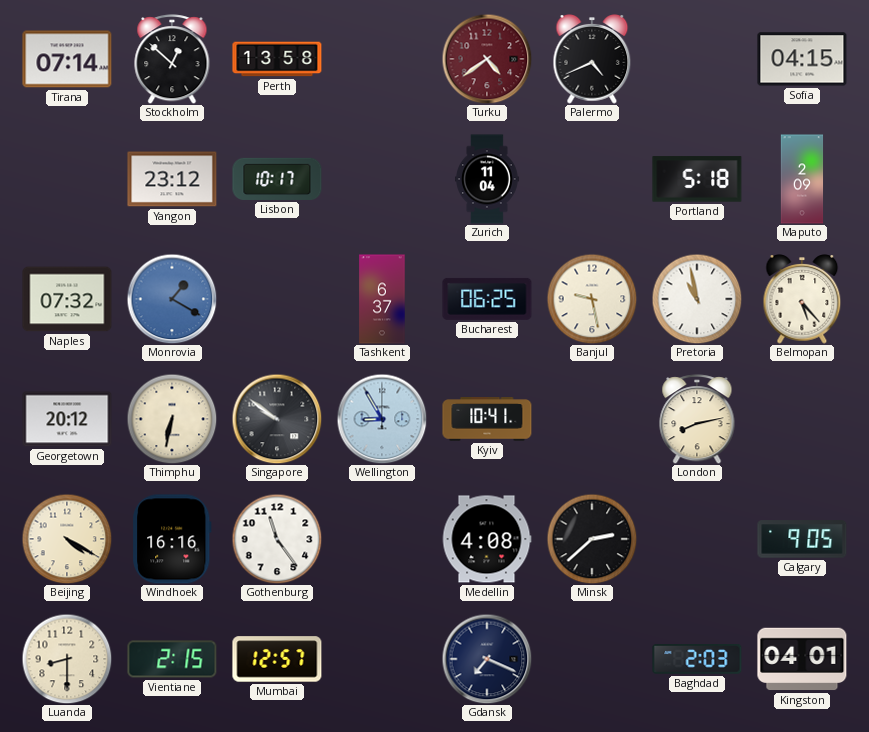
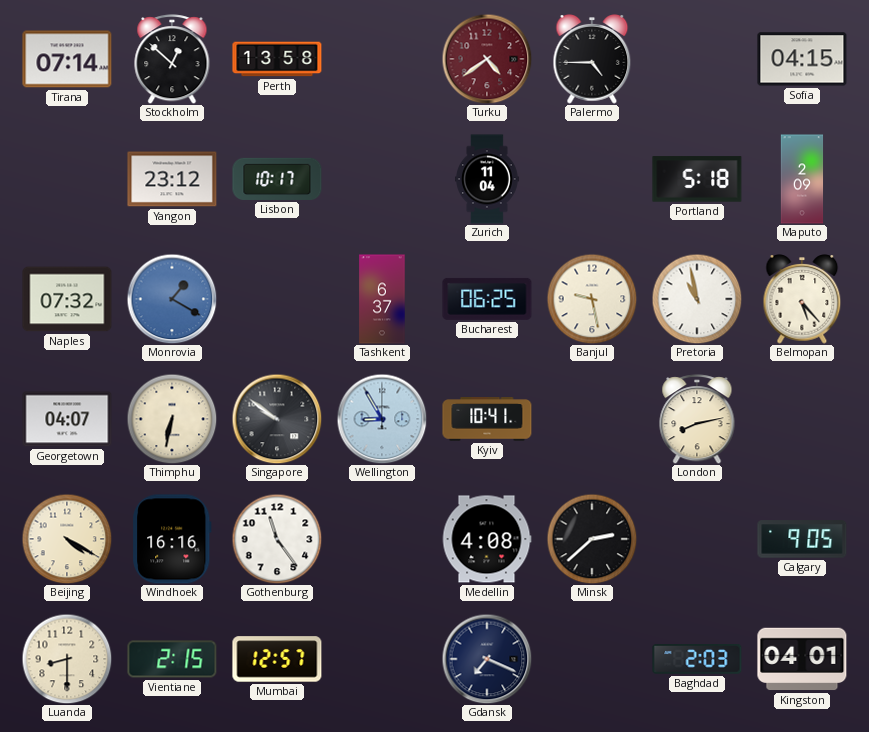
Palermo: 4:41 -> 4:45 (592, 59)
Georgetown: 20:12 -> 04:07 (67, 419)
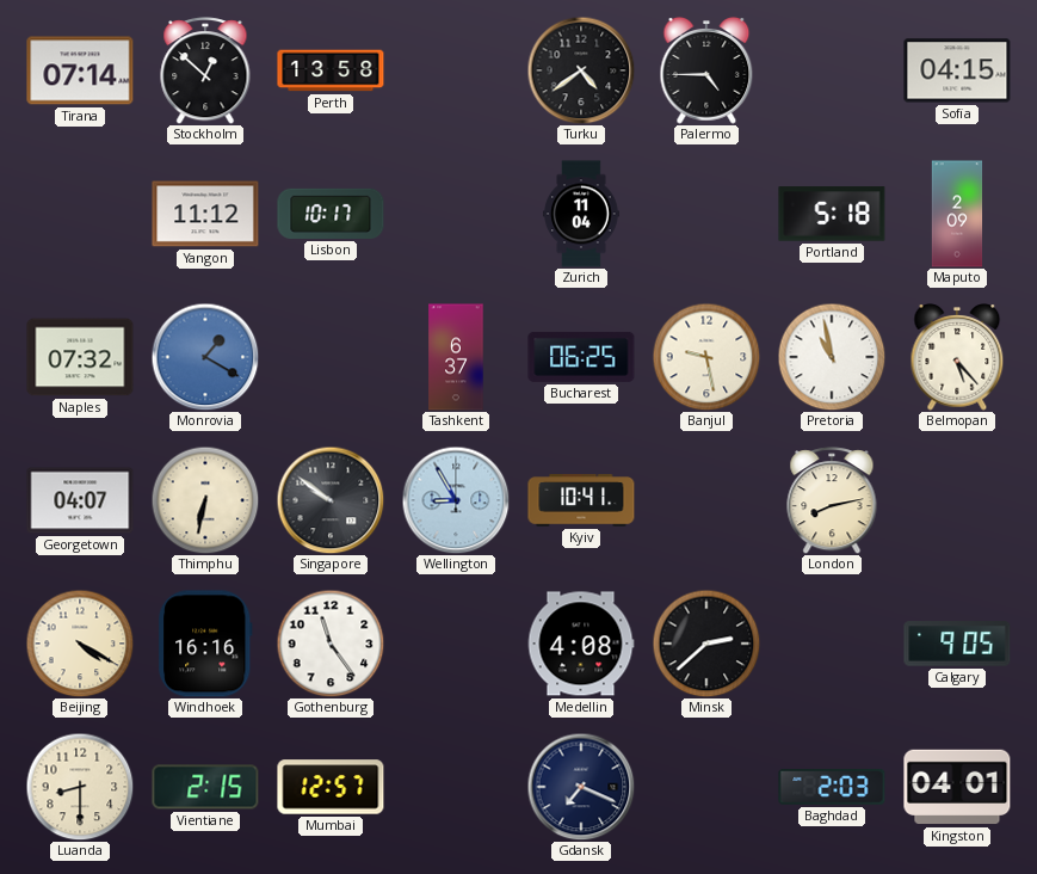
Turku dial: burgundy -> black (581, 70)
Yangon: 23:12 -> 11:12 (205, 214)
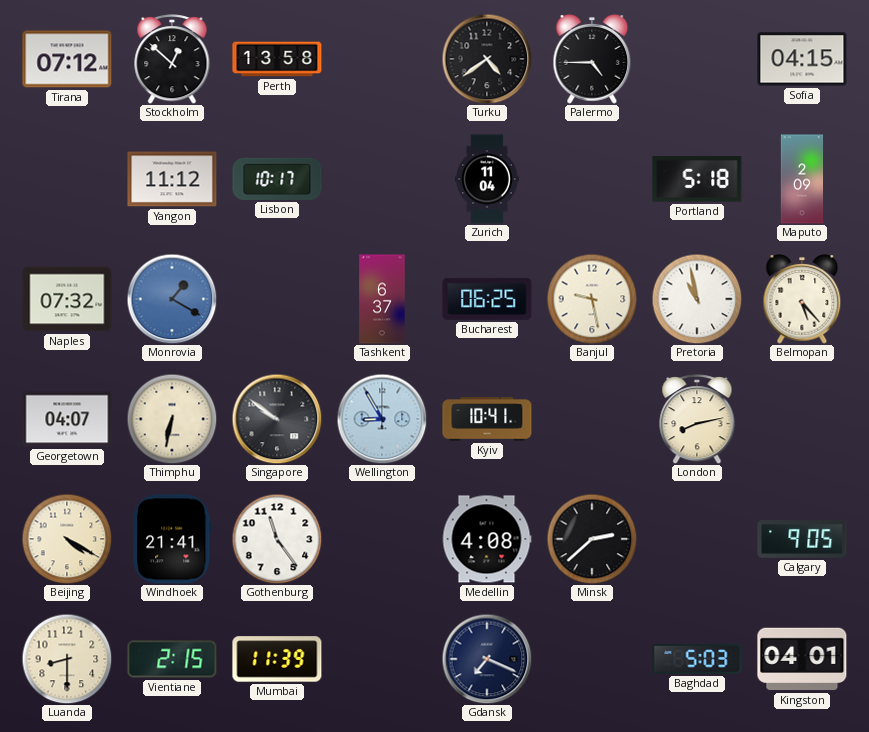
Tirana: 07:14 -> 07:12 (67, 59)
Windhoek: 16:16 -> 21:41 (172, 539)
Mumbai: 12:57 -> 11:39 (277, 659)
Baghdad: 2:03 -> 5:03 (697, 659)
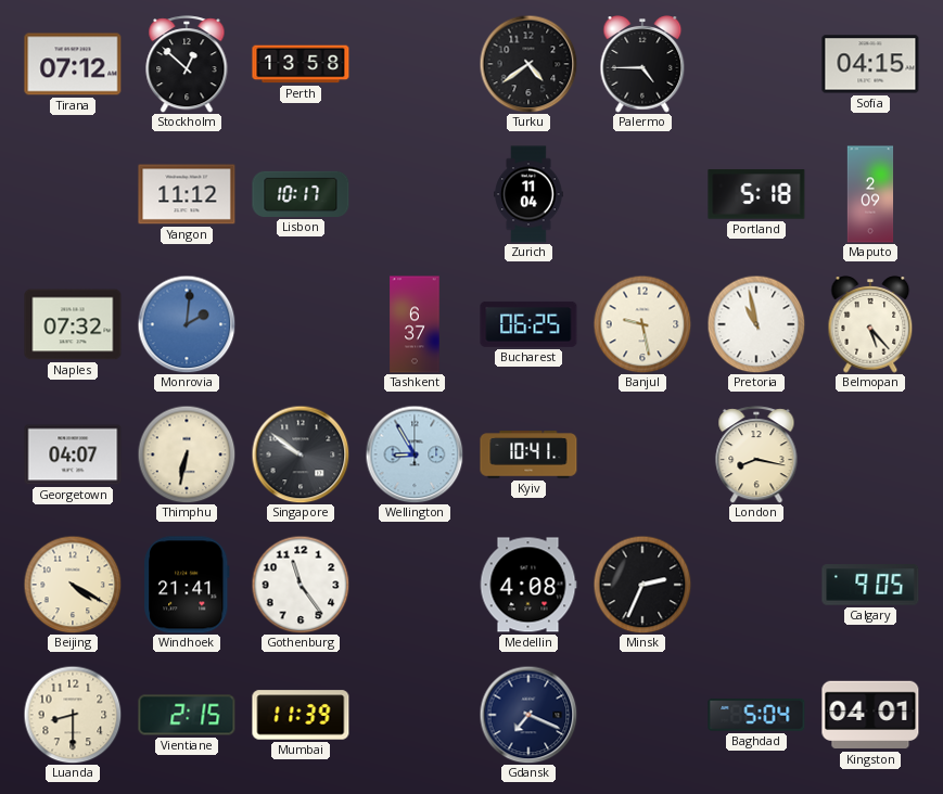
Monrovia: 1:20 -> 2:01 (187, 324)
London: 8:13 -> 8:17 (756, 454)
Minsk: 2:38 -> 2:34 (642, 585)
Baghdad: 5:03 -> 5:04 (756, 715)
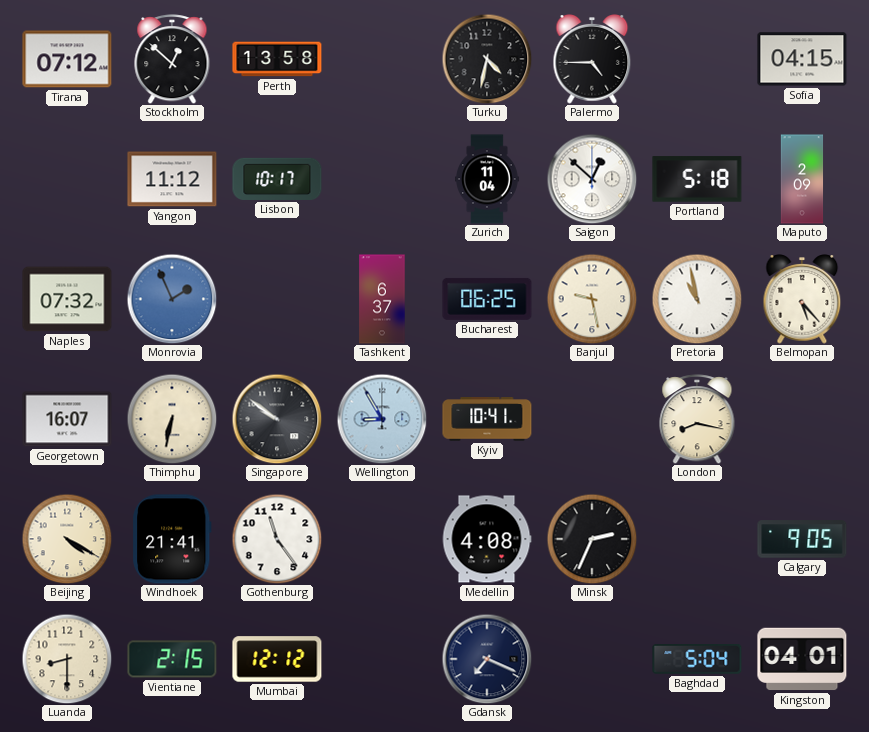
Turku: 4:39 -> 4:32 (487, 59)
Saigon: none -> 12:52 (592, 179)
Monrovia: 2:01 -> 1:56 (172, 299)
Georgetown: 04:07 -> 16:07 (67, 419)
Mumbai: 11:39 -> 12:12 (277, 659)
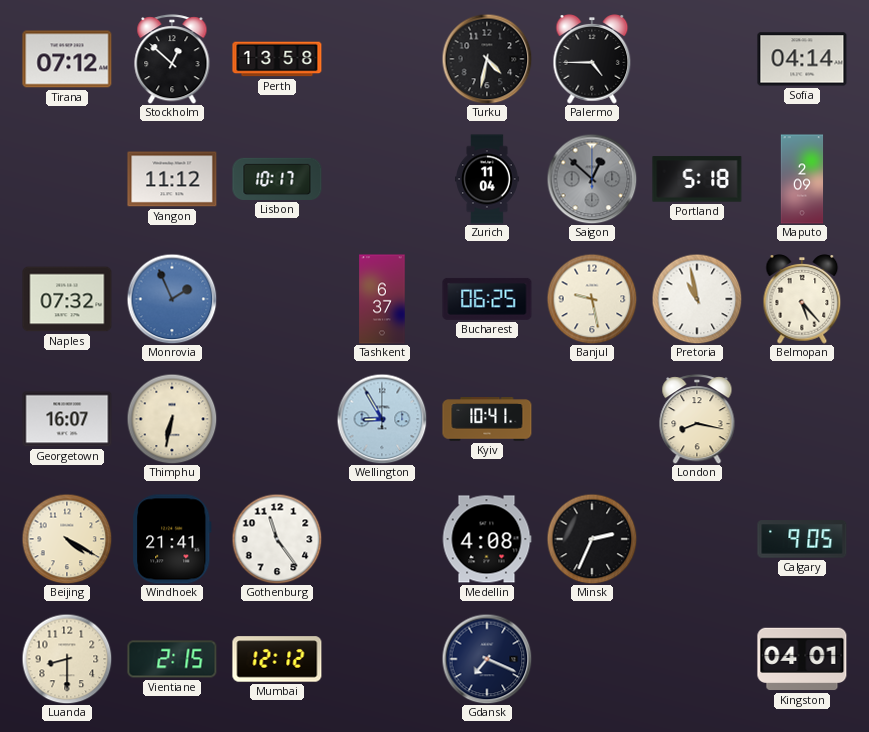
Sofia: 04:15 -> 04:14 (802, 59)
Saigon dial: white -> grey (592, 179)
Singapore: 9:51 -> none (277, 419)
Baghdad: 5:04 -> none (697, 659)
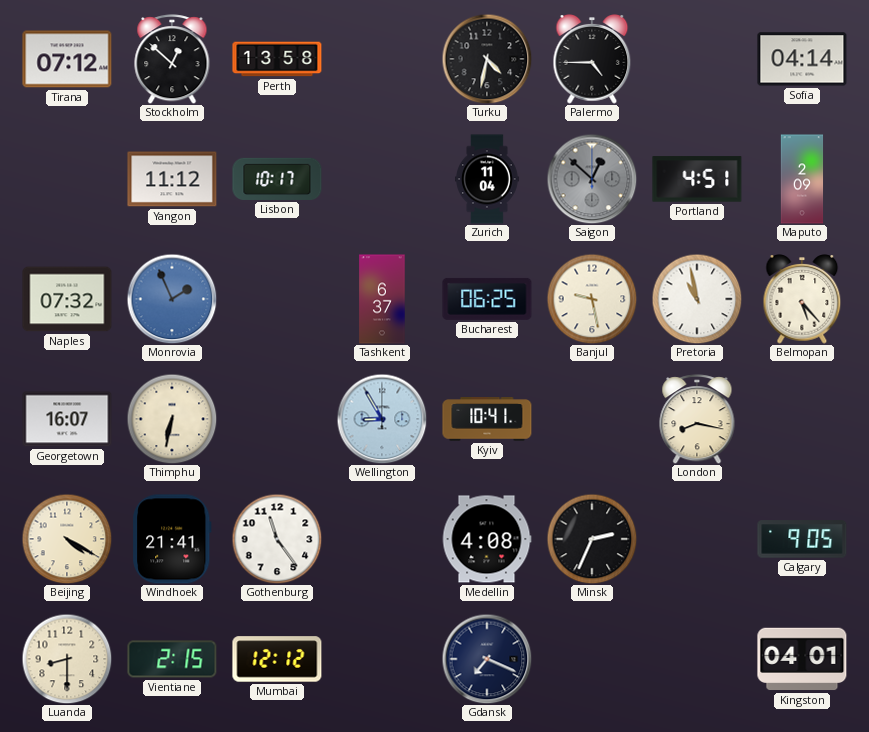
Portland: 5:18 -> 4:51 (697, 179)
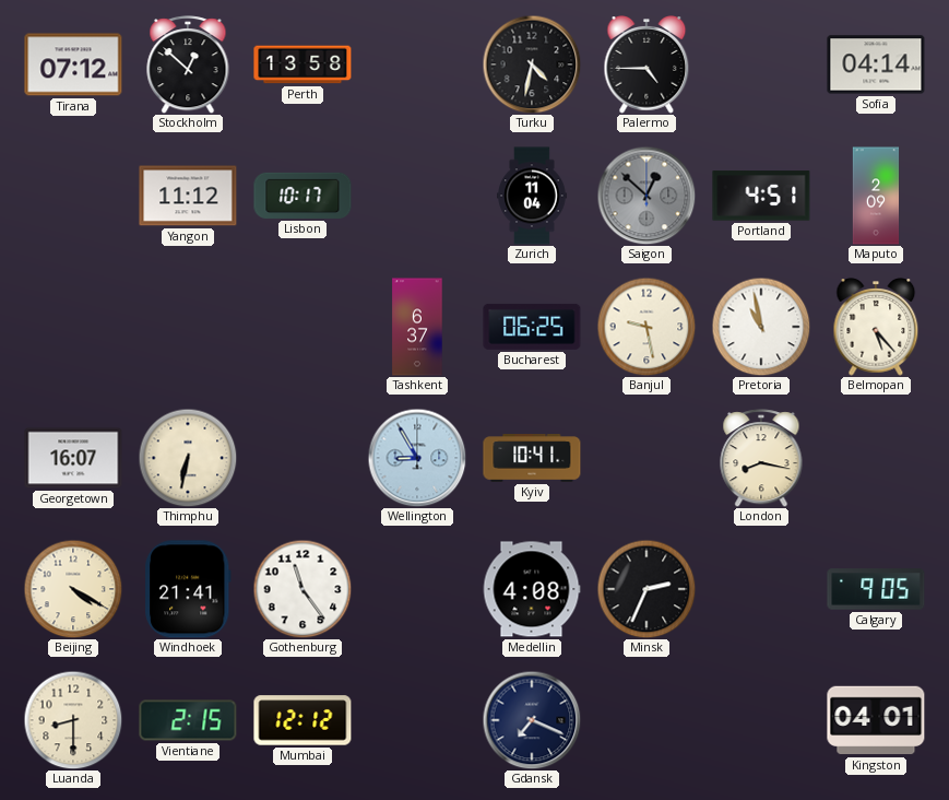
Naples: 07:32 -> none (67, 299)
Monrovia: 1:56 -> none (172, 299)
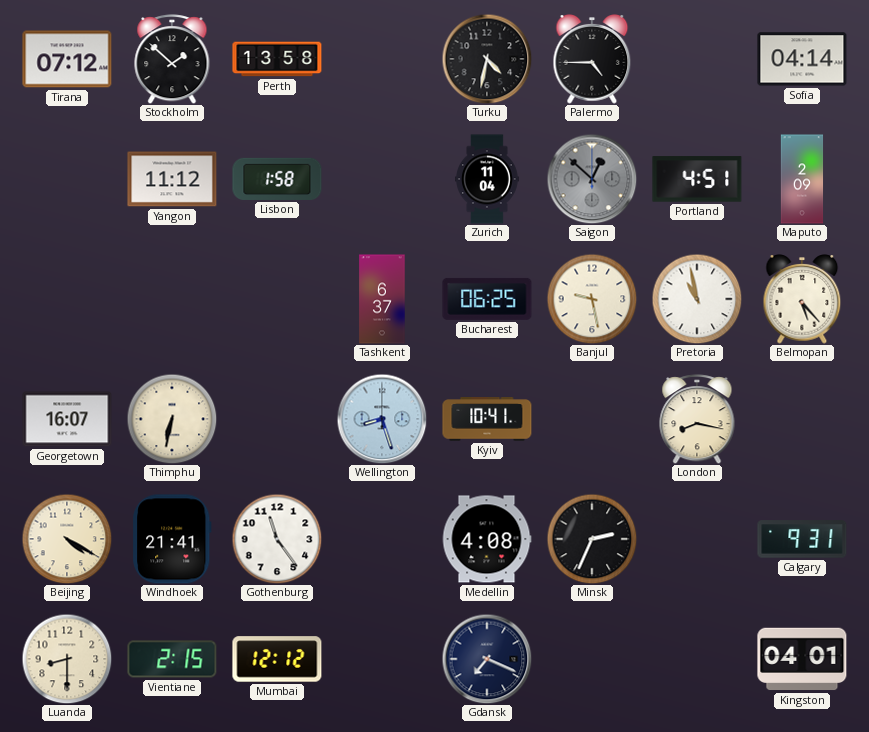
Stockholm: 12:52 -> 1:52 (172, 59)
Lisbon: 10:17 -> 1:58 (277, 179)
Wellington: 8:55 -> 8:27 (382, 419)
Calgary: 9:05 -> 9:31 (802, 539)
